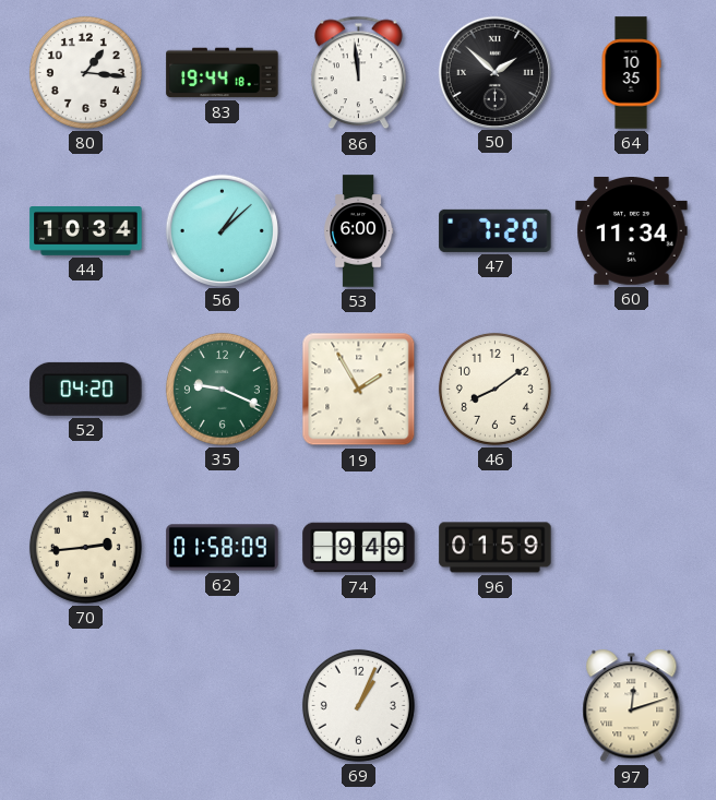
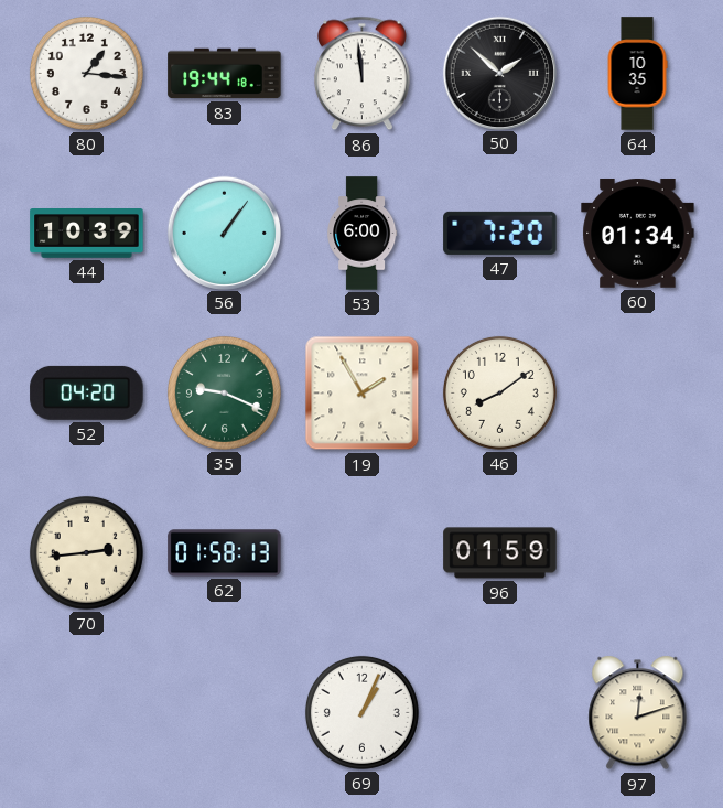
44: 10:34 -> 10:39 (87, 234)
56: 1:08 -> 1:06 (224, 233)
60: 11:34 -> 01:34 (638, 234)
62: 01:58:09 -> 01:58:13 (225, 553)
74: 9:49 -> none (359, 548)
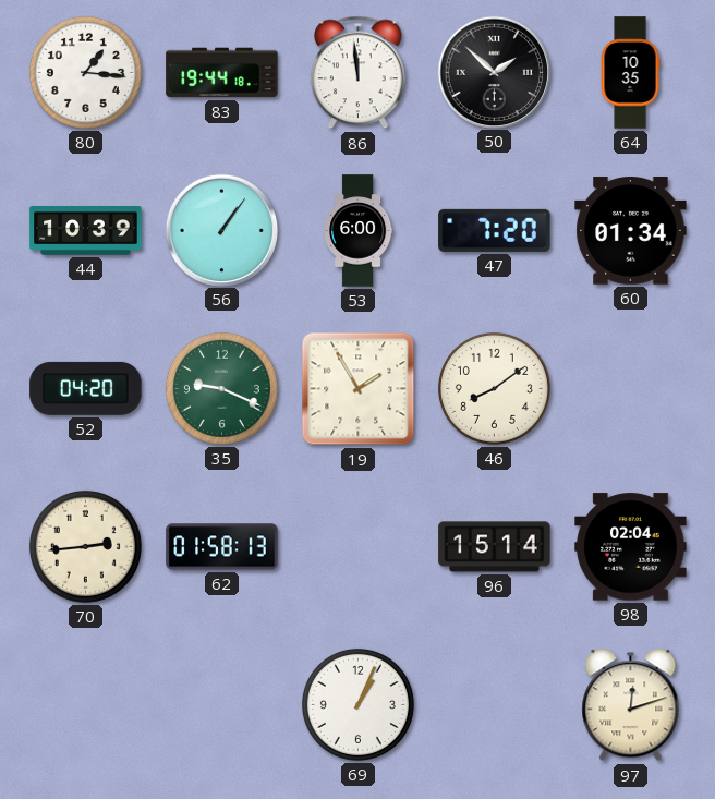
96: 01:59 -> 15:14 (495, 547)
98: none -> 02:04 (631, 547)
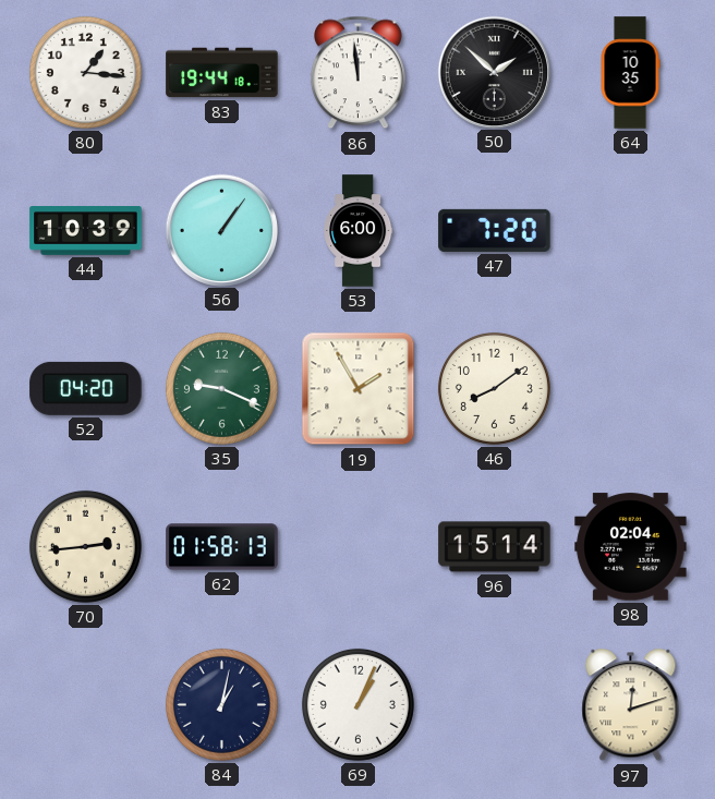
60: 01:34 -> none (631, 231)
84: none -> 1:02 (221, 704)
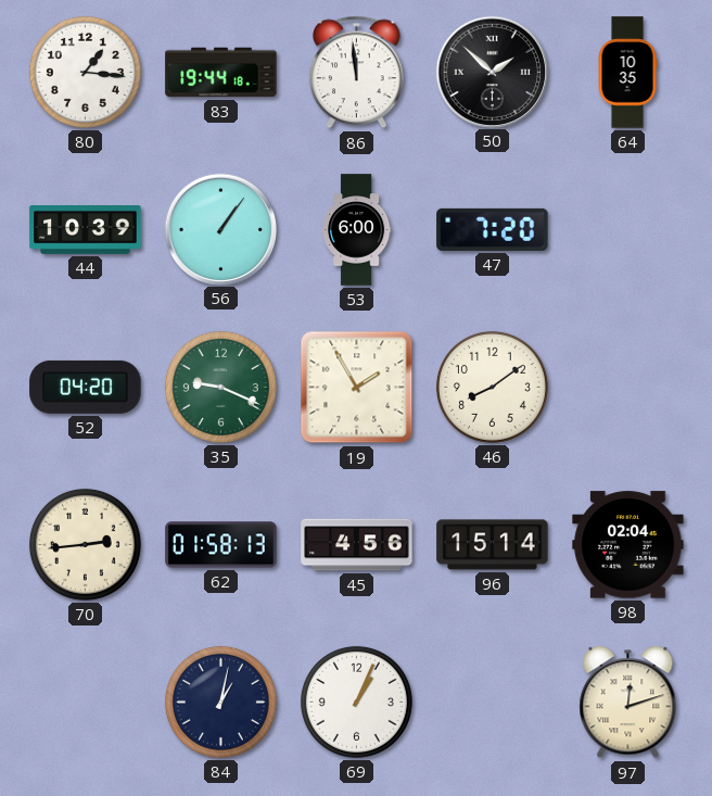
45: none -> 4:56 (357, 545)
